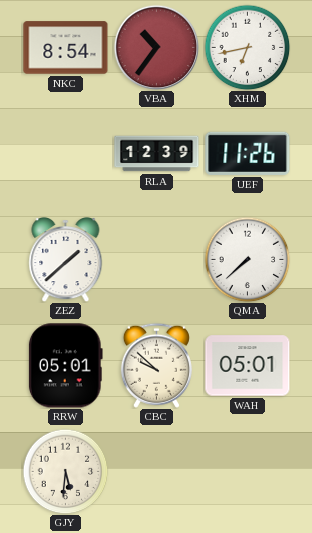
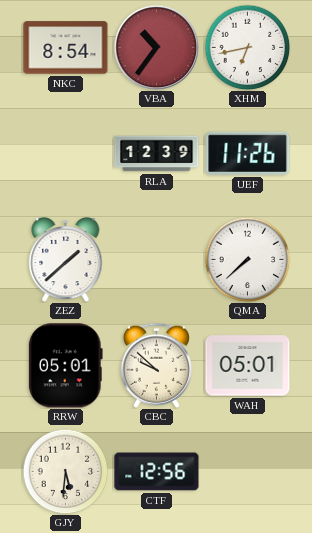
CTF: none -> 12:56 (157, 472)
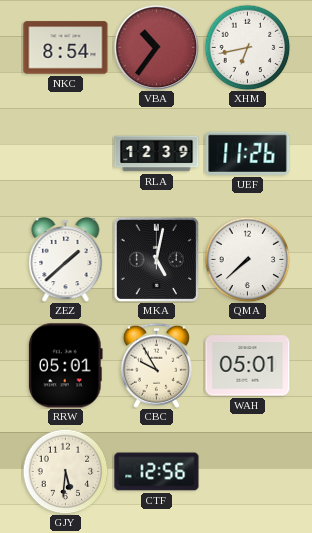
MKA: none -> 5:02 (156, 259)
CBC: 9:52 -> 9:55 (156, 365)
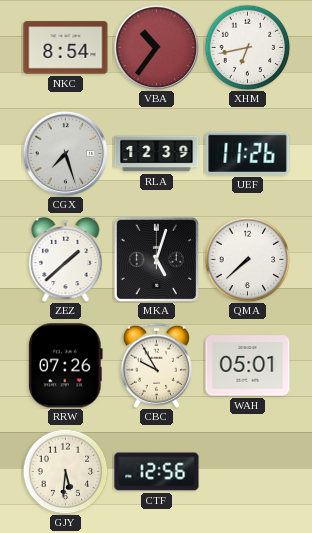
CGX: none -> 7:27 (65, 153)
MKA: 5:02 -> 5:03 (156, 259)
RRW: 05:01 -> 07:26 (65, 366)
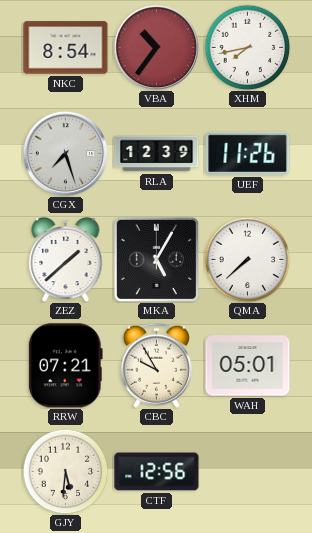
XHM: 6:43 -> 7:43 (247, 47)
MKA: 5:03 -> 5:05 (156, 259)
RRW: 07:26 -> 07:21 (65, 366)
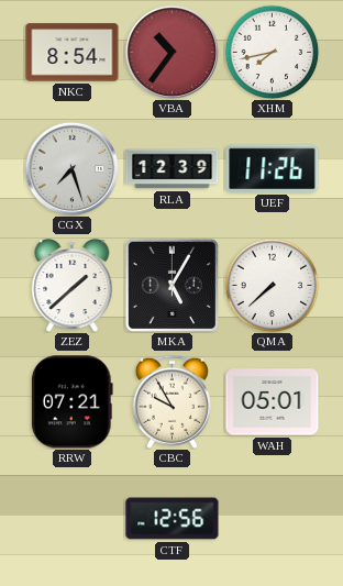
GJY: 5:31 -> none (65, 471)
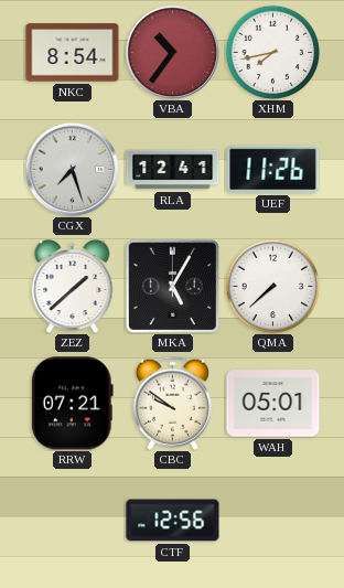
RLA: 12:39 -> 12:41 (173, 170)
CBC: 9:55 -> 9:51 (172, 403)
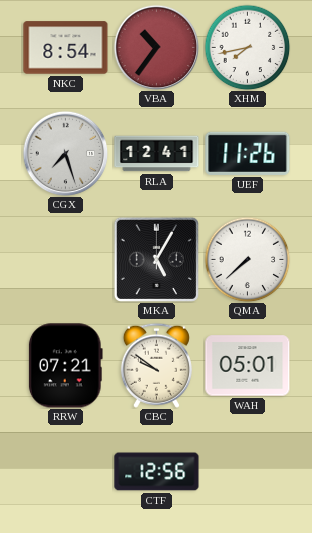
ZEZ: 1:38 -> none (73, 287)
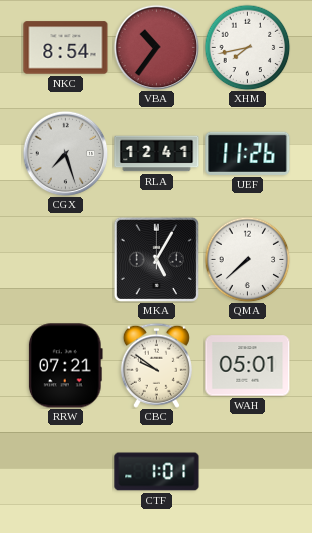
CTF: 12:56 -> 1:01 (157, 472)
